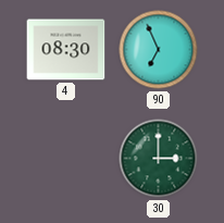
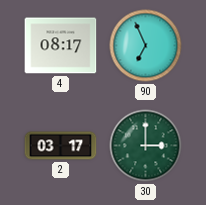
4: 08:30 -> 08:17 (61, 46)
2: none -> 03:17 (61, 146)
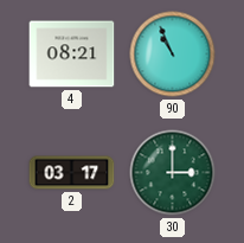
4: 08:17 -> 08:21 (72, 55)
90: 6:56 -> 10:56 (173, 55)
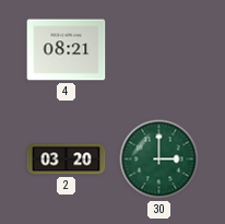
90: 10:56 -> none (173, 55)
2: 03:17 -> 03:20 (67, 160)
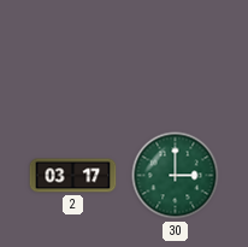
4: 08:21 -> none (67, 50)
2: 03:20 -> 03:17 (73, 176)
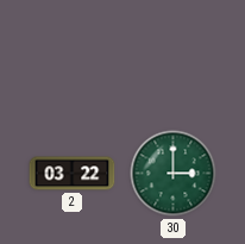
2: 03:17 -> 03:22 (73, 174)
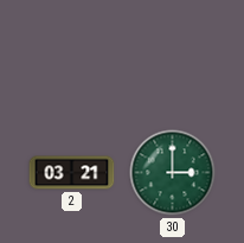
2: 03:22 -> 03:21 (72, 173)
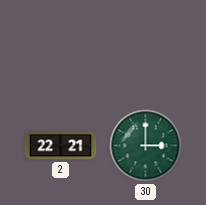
2: 03:21 -> 22:21 (61, 146)
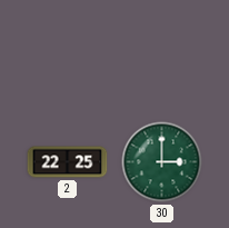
2: 22:21 -> 22:25 (68, 162)
